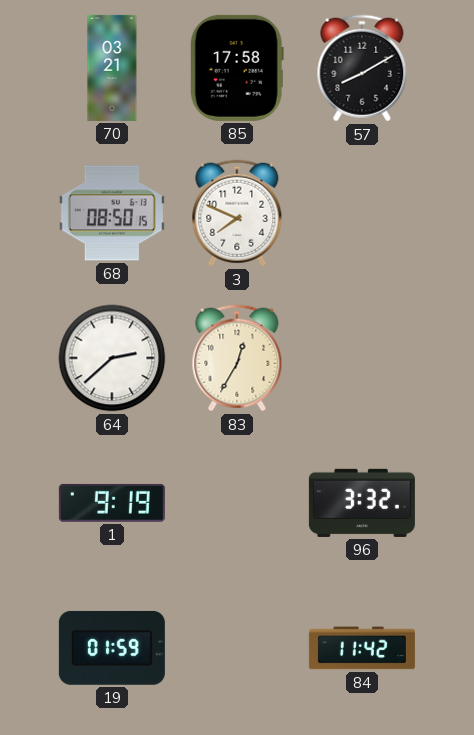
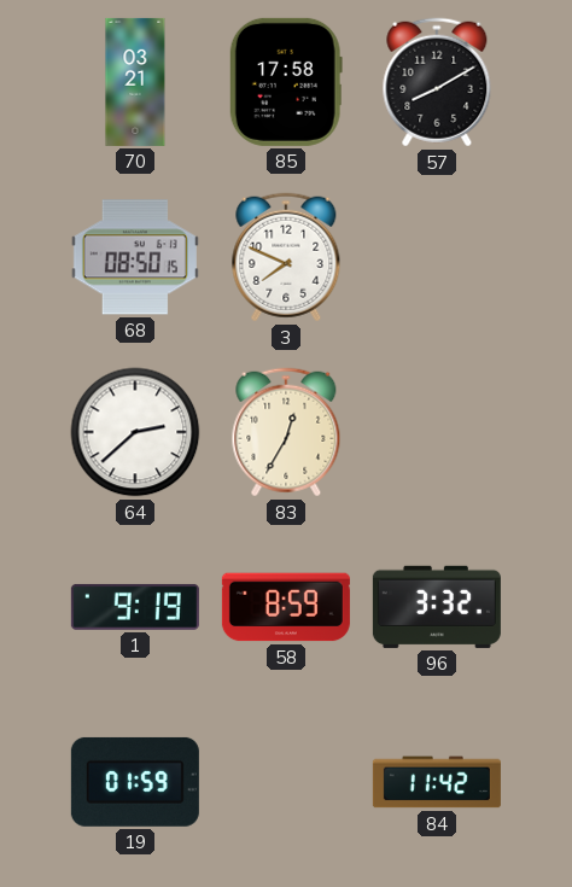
58: none -> 8:59 (286, 607)
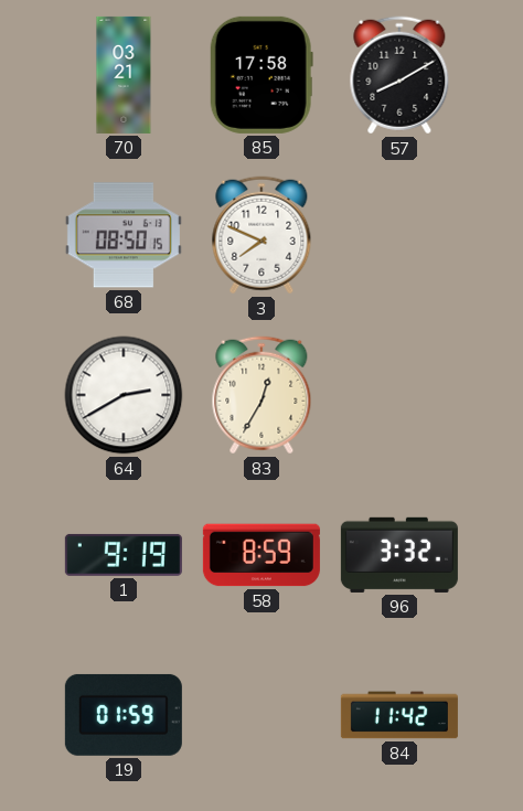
64: 2:38 -> 2:40 (124, 395)
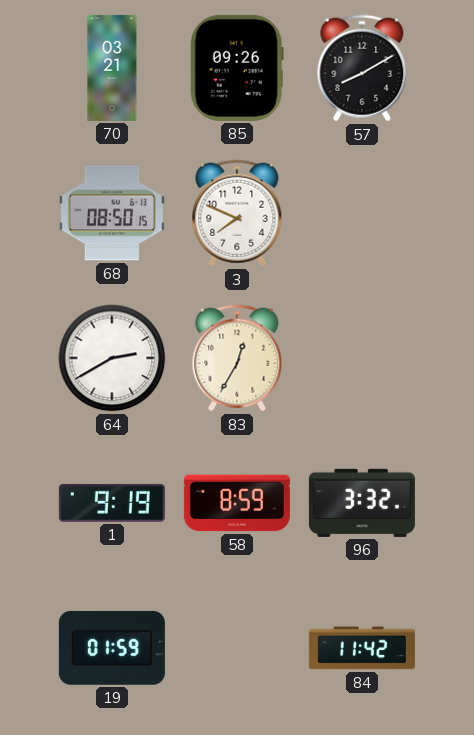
85: 17:58 -> 09:26 (237, 68)
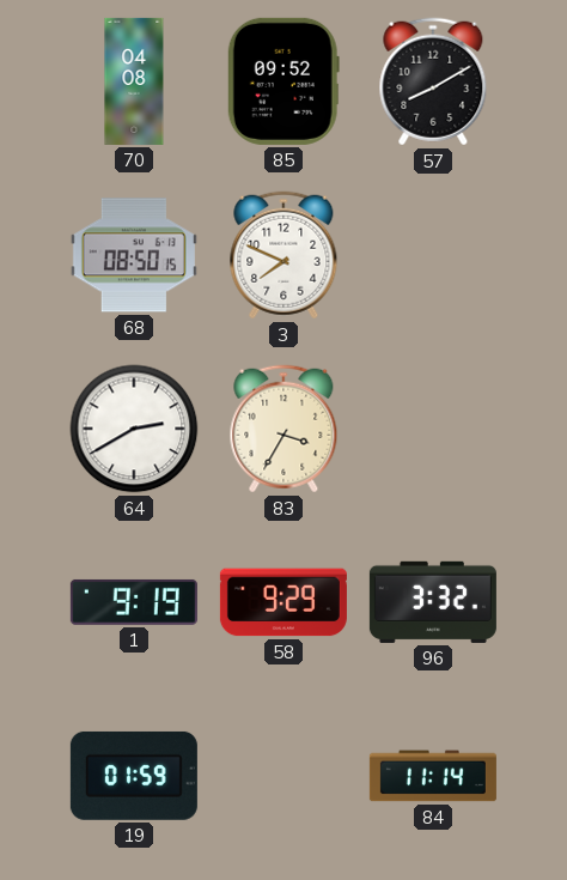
70: 03:21 -> 04:08 (134, 81)
85: 09:26 -> 09:52 (283, 81)
83: 12:35 -> 3:35 (283, 429)
58: 8:59 -> 9:29 (283, 602)
84: 11:42 -> 11:14 (433, 776)
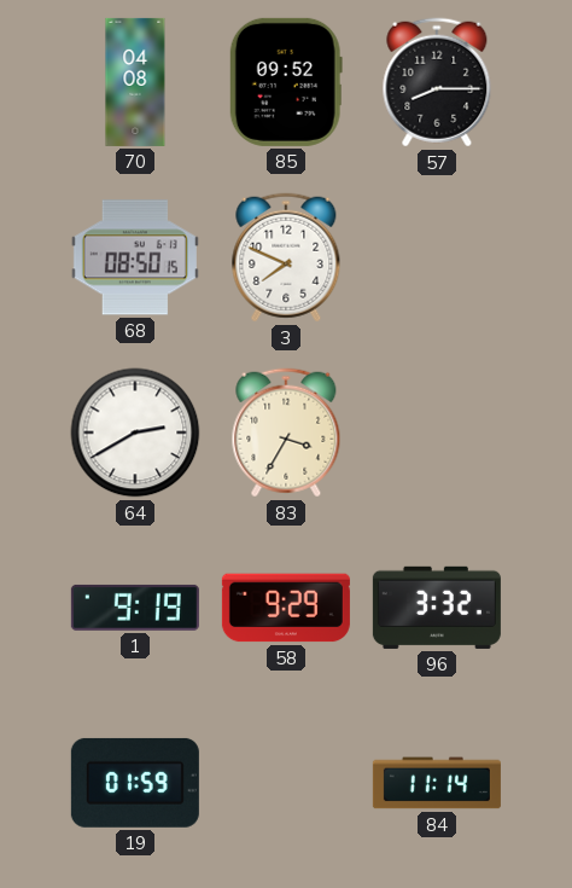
57: 8:10 -> 8:15 (437, 82)
